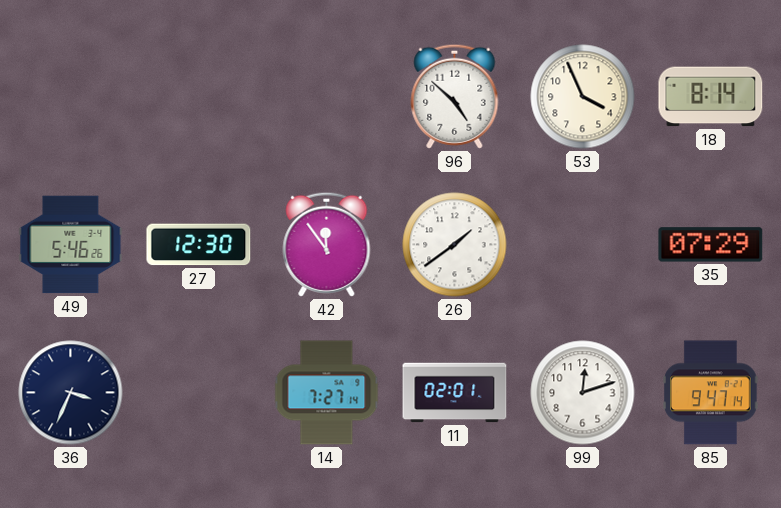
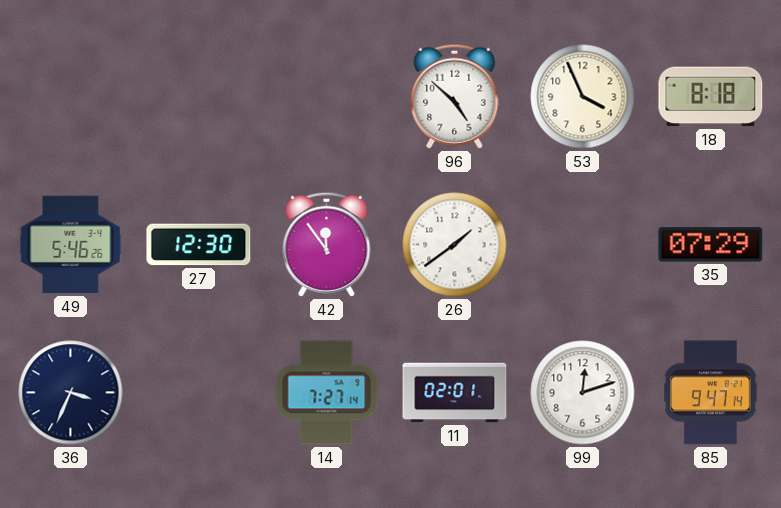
18: 8:14 -> 8:18 (711, 97)
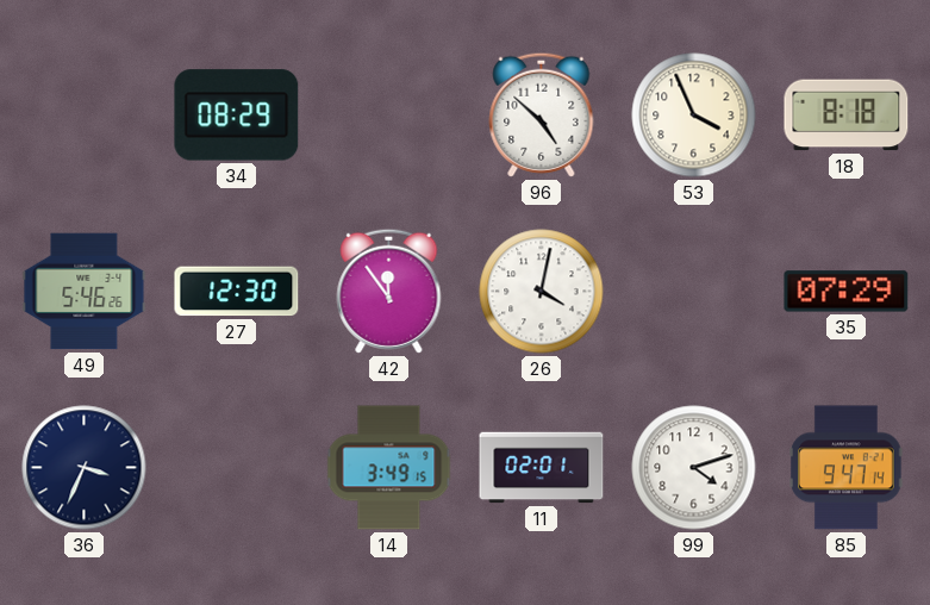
34: none -> 08:29 (237, 116)
26: 1:39 -> 4:02 (542, 292)
14: 7:27 -> 3:49 (389, 468)
99: 12:12 -> 4:12 (694, 468)
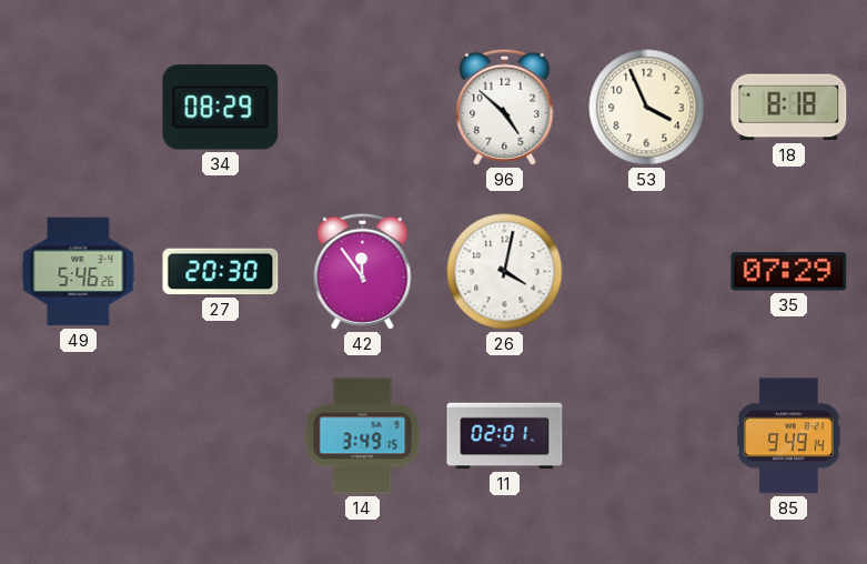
27: 12:30 -> 20:30 (221, 272)
36: 3:34 -> none (85, 468)
99: 4:12 -> none (694, 468)
85: 9:47 -> 9:49 (789, 436)
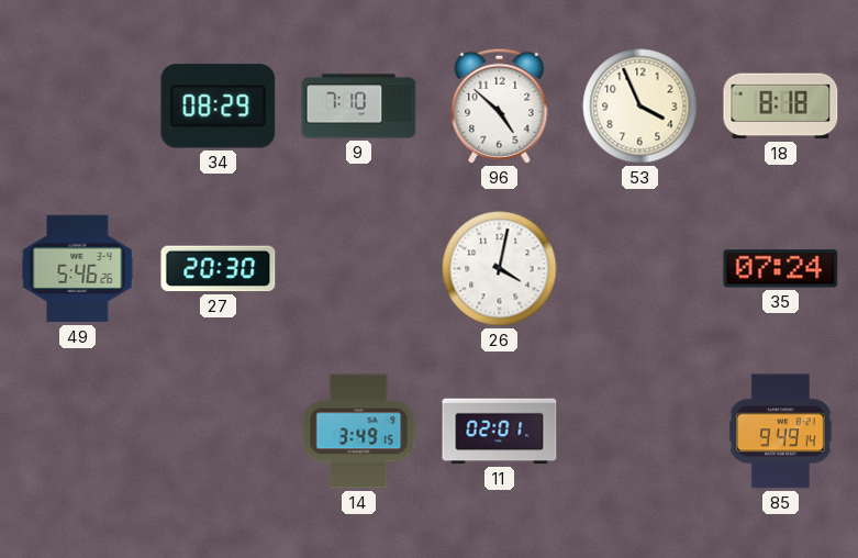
9: none -> 7:10 (359, 107)
42: 11:54 -> none (363, 271)
35: 07:29 -> 07:24 (781, 269)
